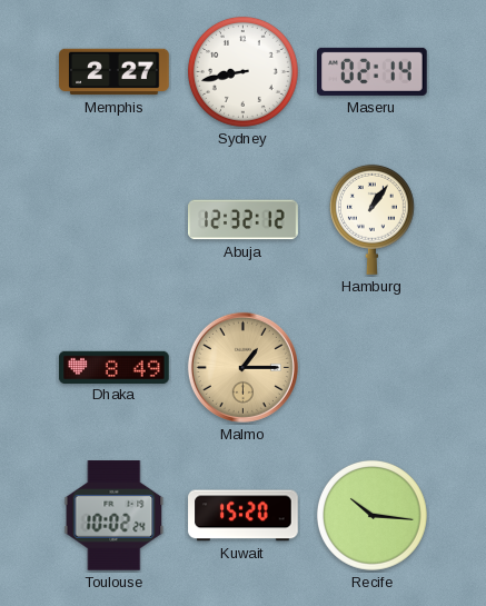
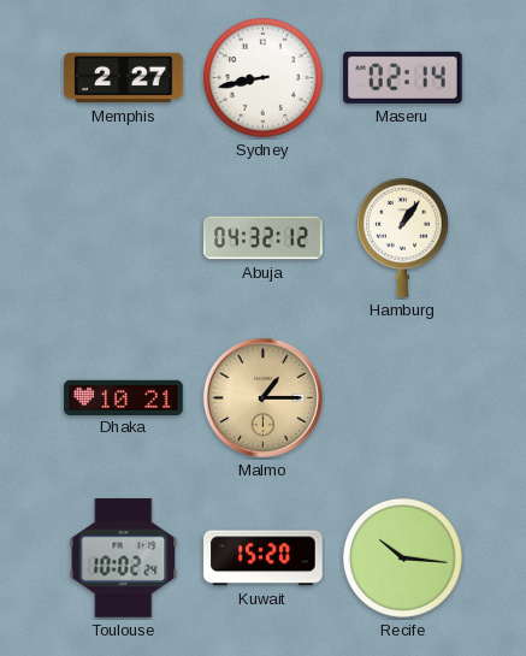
Abuja: 12:32 -> 04:32 (264, 238)
Dhaka: 8:49 -> 10:21 (124, 397)
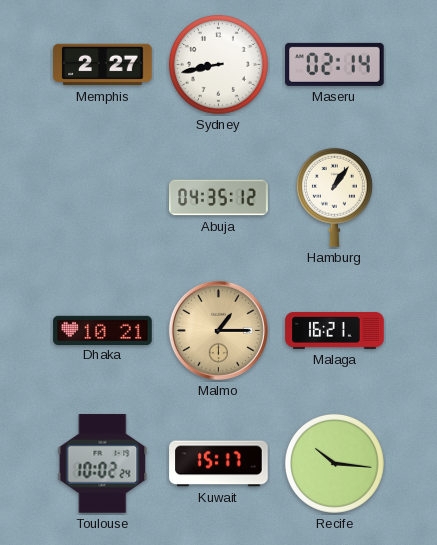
Abuja: 04:32 -> 04:35 (219, 198)
Malaga: none -> 16:21 (335, 331)
Kuwait: 15:20 -> 15:17 (219, 464)
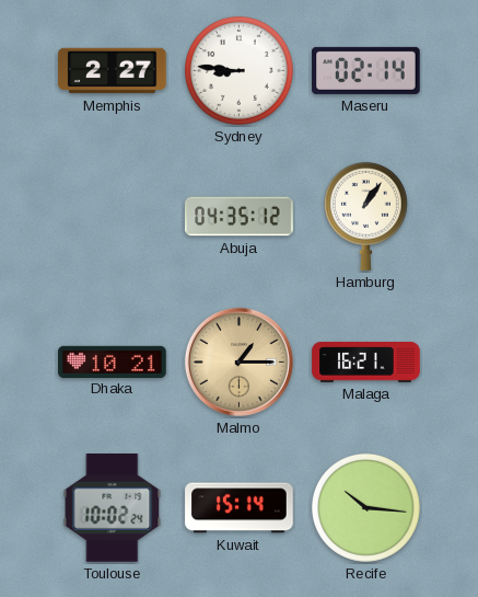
Sydney: 8:43 -> 8:46 (238, 70)
Kuwait: 15:17 -> 15:14 (240, 508)
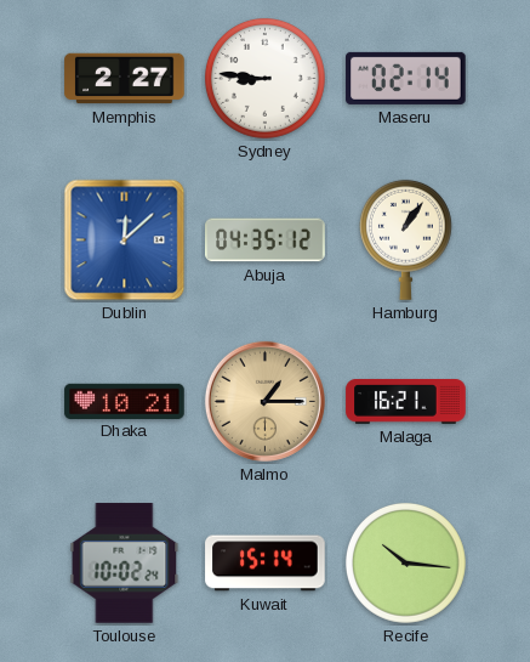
Dublin: none -> 12:08 (125, 241)
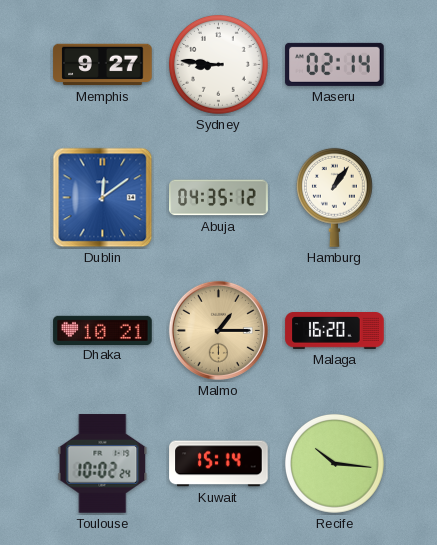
Memphis: 2:27 -> 9:27 (103, 65)
Dublin: 12:08 -> 12:09 (103, 198)
Malaga: 16:21 -> 16:20 (335, 331)
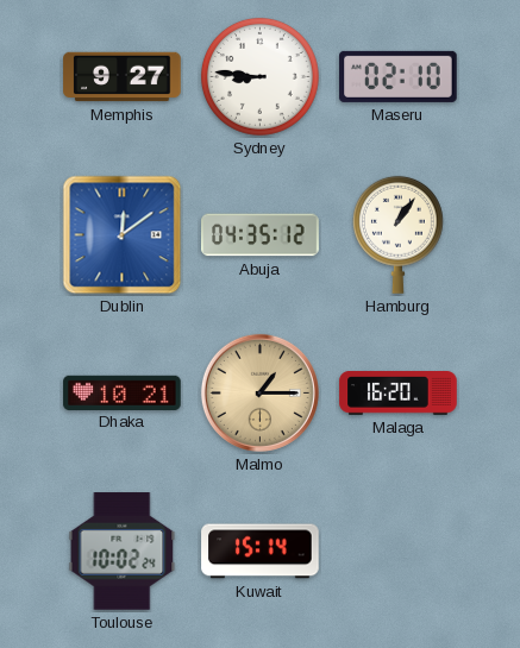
Maseru: 02:14 -> 02:10 (399, 76)
Recife: 10:16 -> none (334, 463)
